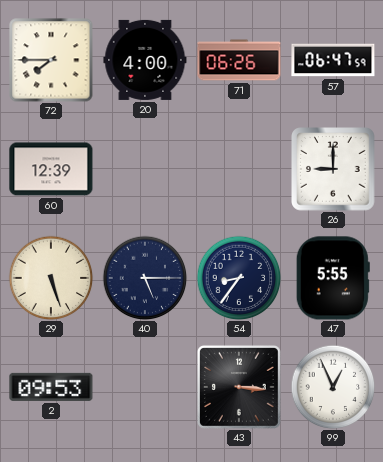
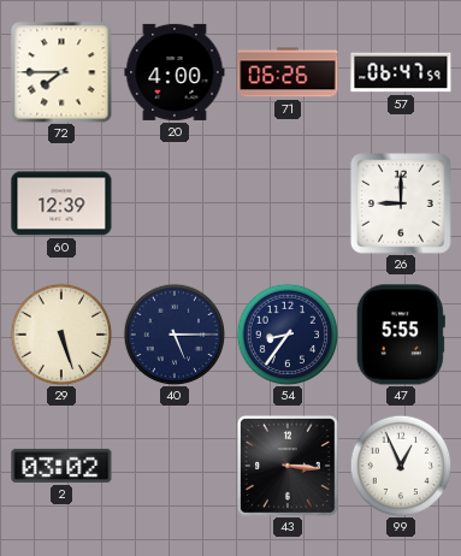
2: 09:53 -> 03:02 (61, 466)
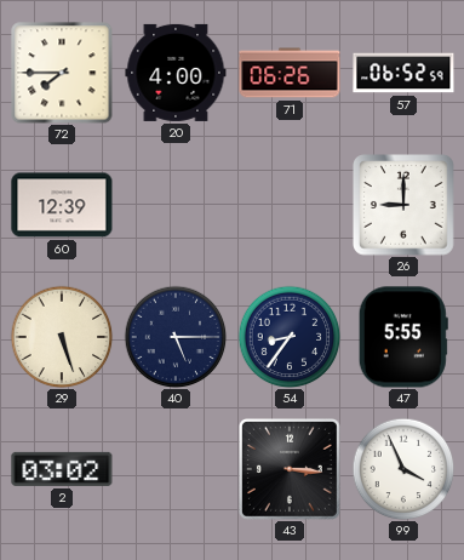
57: 06:47 -> 06:52 (403, 73)
99: 12:56 -> 3:56 (403, 469)
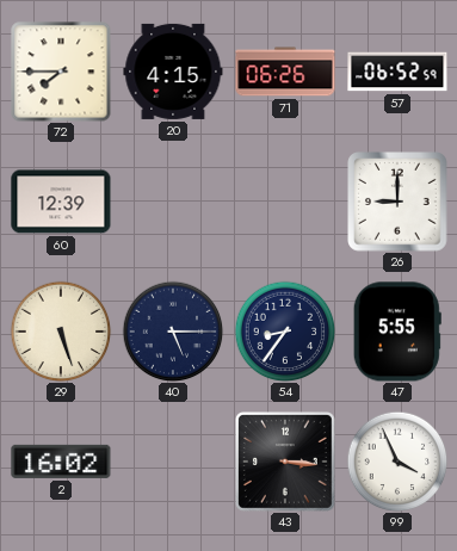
20: 4:00 -> 4:15 (173, 72)
2: 03:02 -> 16:02 (61, 462)
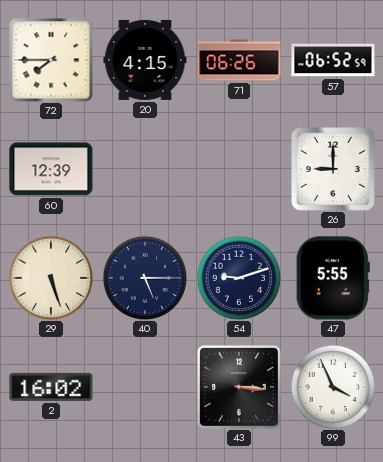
54: 8:36 -> 9:12 (239, 278)
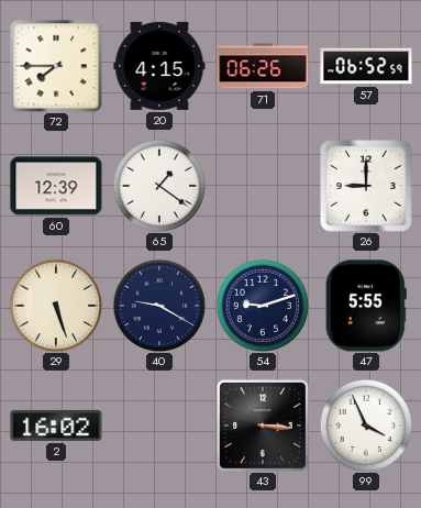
65: none -> 1:21 (159, 186)
40: 5:15 -> 9:20 (159, 306)
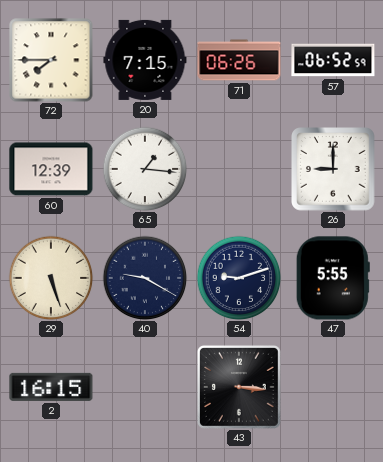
20: 4:15 -> 7:15 (145, 60)
65: 1:21 -> 1:16 (145, 169)
2: 16:02 -> 16:15 (51, 387)
99: 3:56 -> none (366, 426)
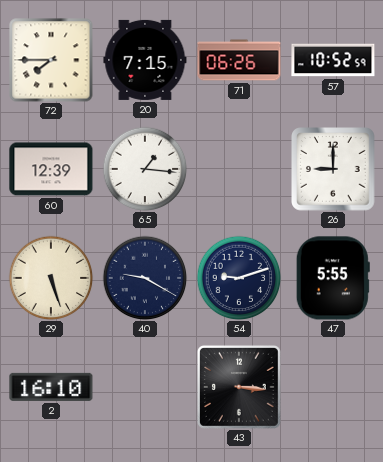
57: 06:52 -> 10:52 (333, 60)
2: 16:15 -> 16:10 (51, 387)
